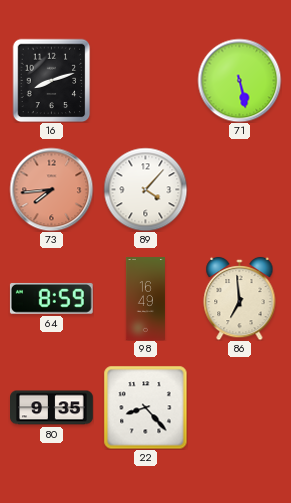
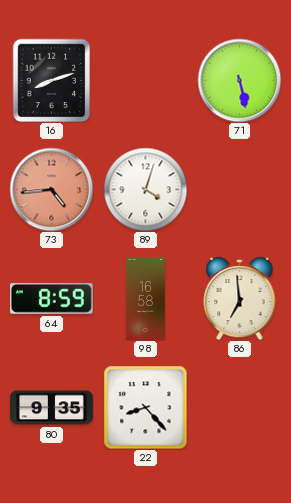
73: 7:44 -> 4:44 (51, 189)
89: 4:07 -> 4:03 (145, 189)
98: 16:49 -> 16:58 (145, 299)
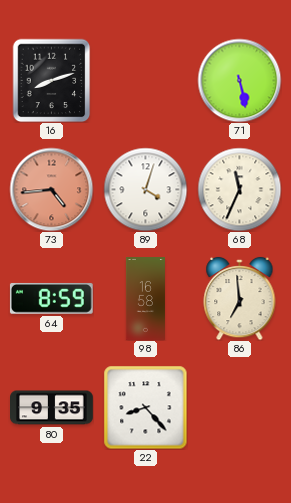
68: none -> 11:34 (239, 189)
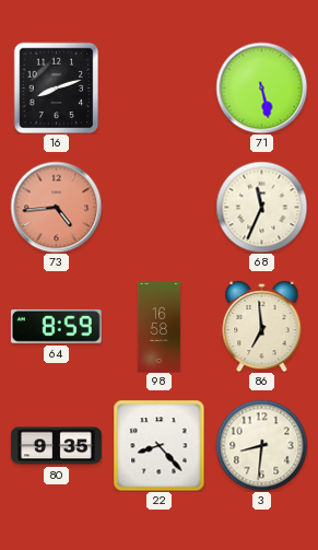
89: 4:03 -> none (145, 189)
3: none -> 8:31 (261, 445)
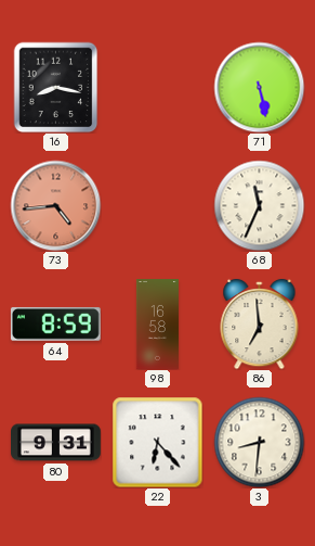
16: 8:12 -> 8:17 (56, 87)
80: 9:35 -> 9:31 (56, 443)
22: 8:23 -> 6:23 (157, 442)
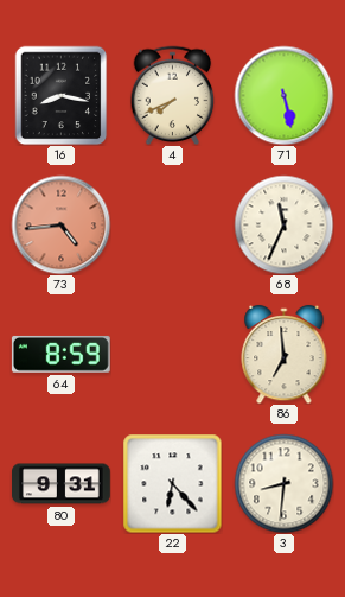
4: none -> 7:41 (173, 95)
98: 16:58 -> none (157, 325)
